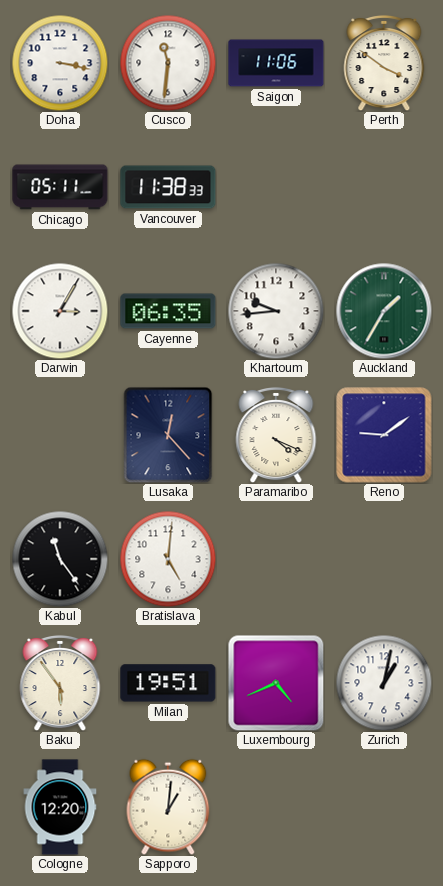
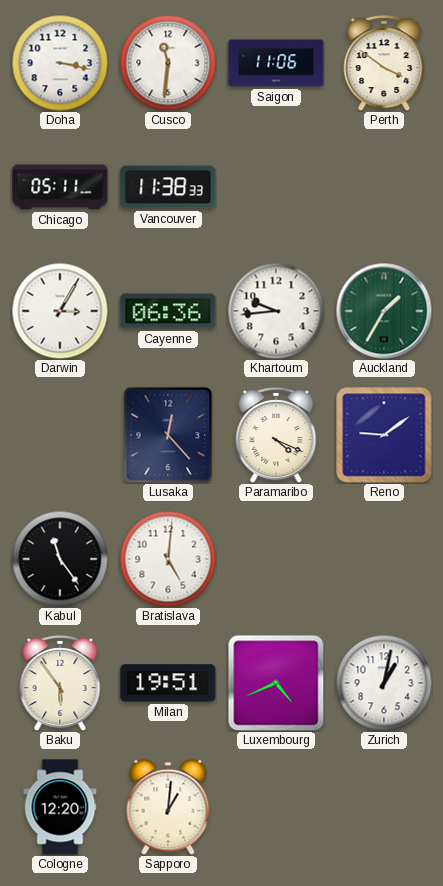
Cayenne: 06:35 -> 06:36 (168, 311)
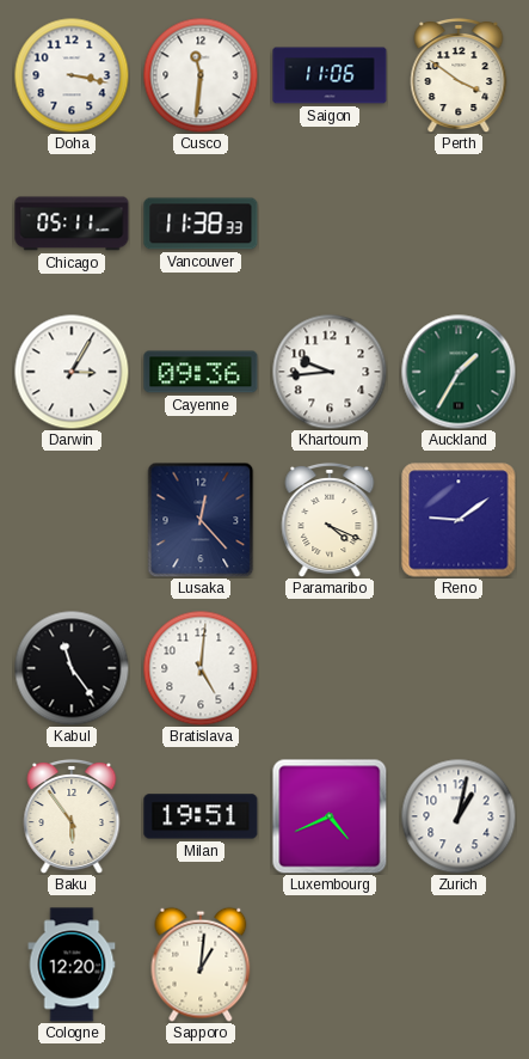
Cayenne: 06:36 -> 09:36 (201, 372)
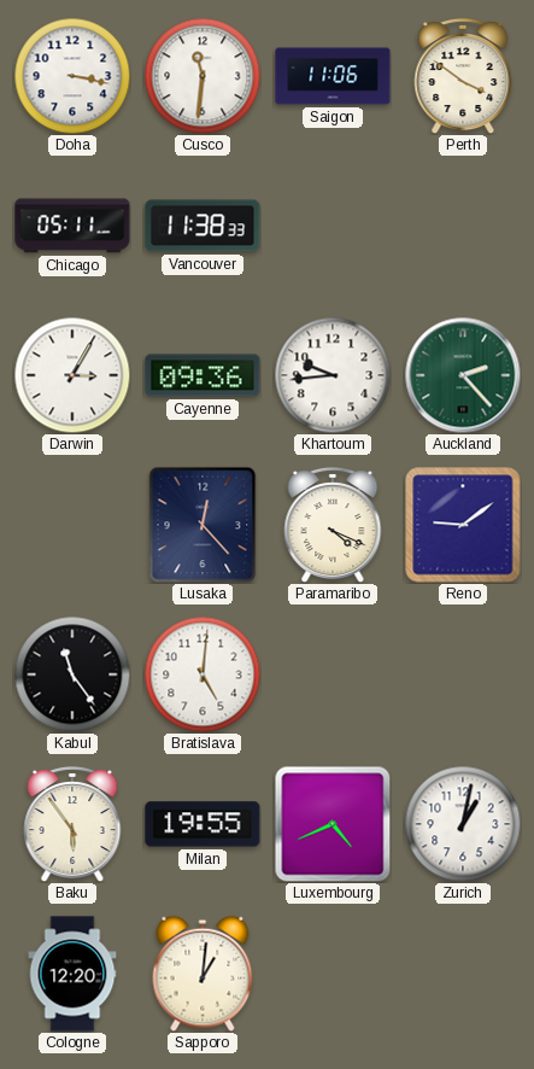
Auckland: 1:35 -> 2:23 (463, 375)
Milan: 19:51 -> 19:55 (203, 824)
